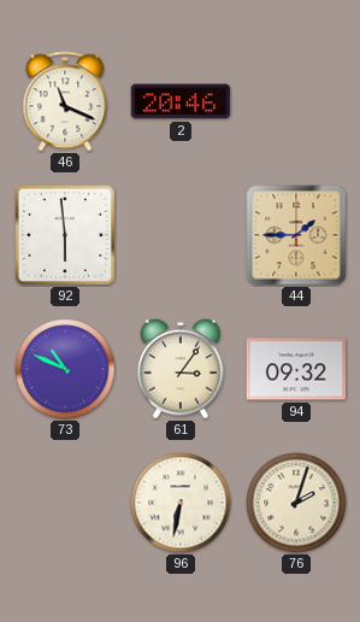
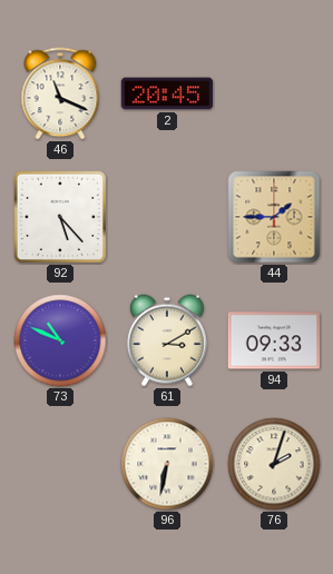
2: 20:46 -> 20:45 (167, 93)
92: 5:59 -> 5:23 (59, 216)
61: 3:06 -> 3:10 (167, 340)
94: 09:32 -> 09:33 (274, 340)
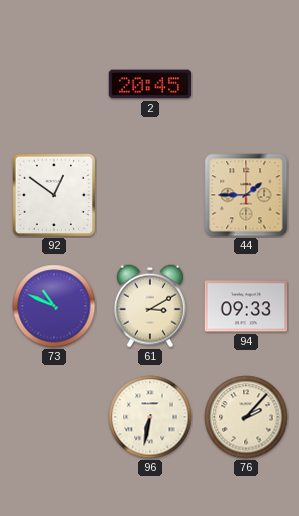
46: 11:19 -> none (60, 93)
92: 5:23 -> 12:51 (53, 194)
76: 2:03 -> 2:07 (246, 417)
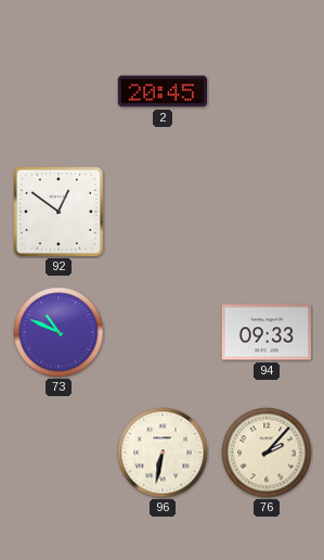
44: 1:45 -> none (246, 195)
61: 3:10 -> none (150, 306)
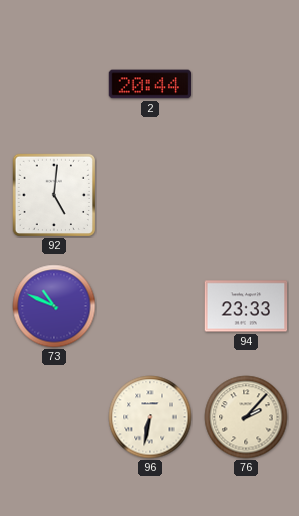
2: 20:45 -> 20:44 (150, 84)
92: 12:51 -> 5:01 (53, 194)
94: 09:33 -> 23:33 (246, 306)
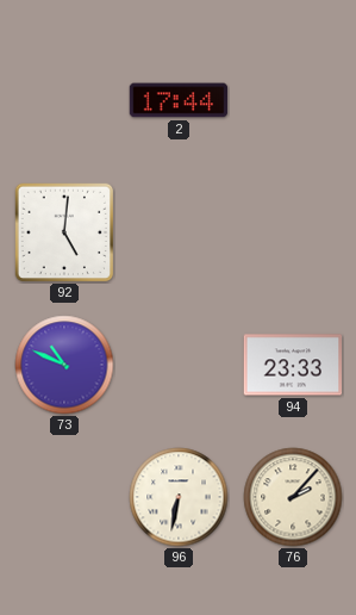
2: 20:44 -> 17:44 (179, 100)
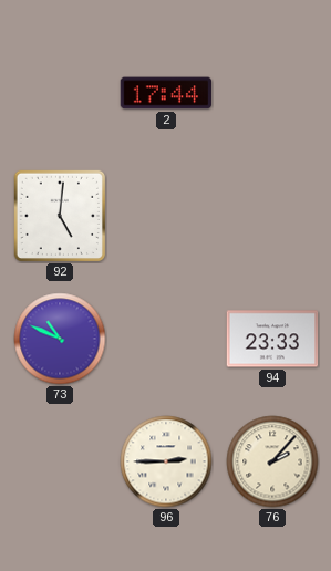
96: 6:32 -> 2:45 (166, 461)
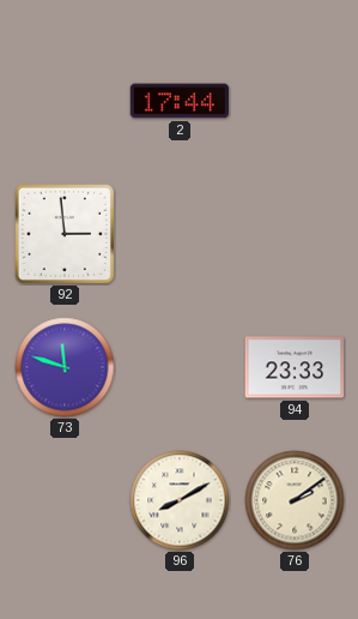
92: 5:01 -> 2:59 (63, 233)
73: 10:49 -> 11:48 (65, 367)
96: 2:45 -> 8:10 (180, 500)
76: 2:07 -> 2:09 (295, 500)
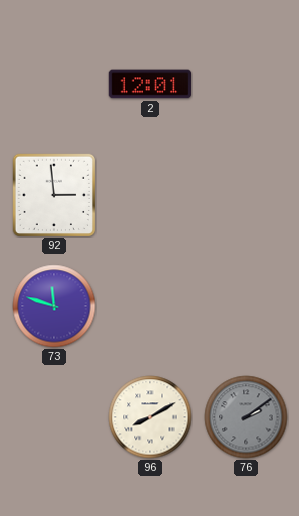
2: 17:44 -> 12:01 (150, 84)
94: 23:33 -> none (295, 367)
76 dial: cream -> grey (246, 417)
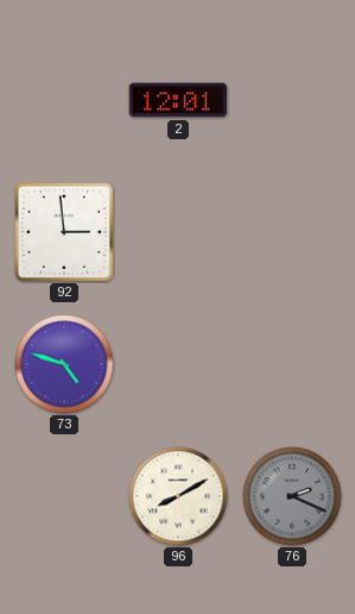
73: 11:48 -> 4:48 (64, 364)
76: 2:09 -> 2:19 (292, 496)
